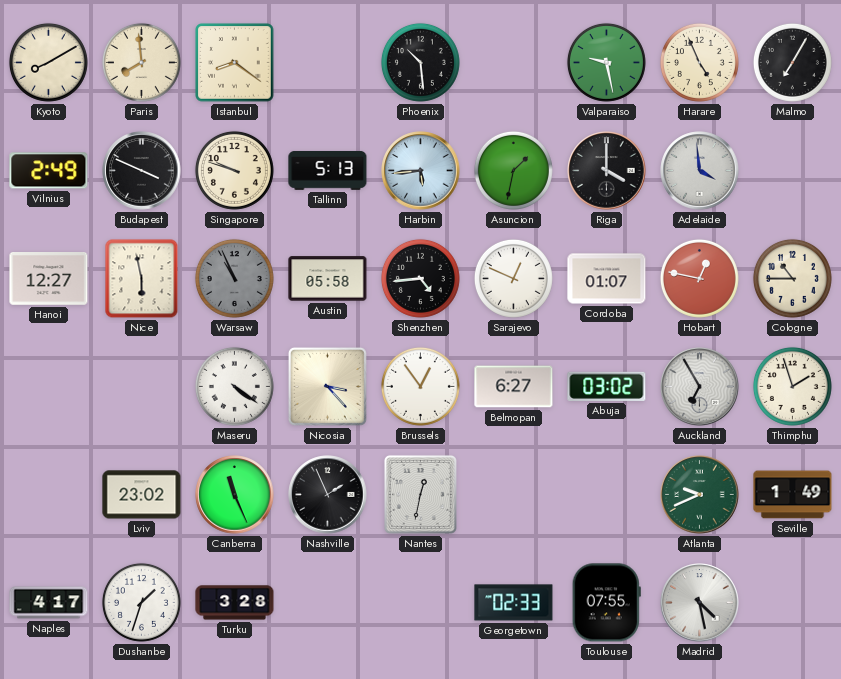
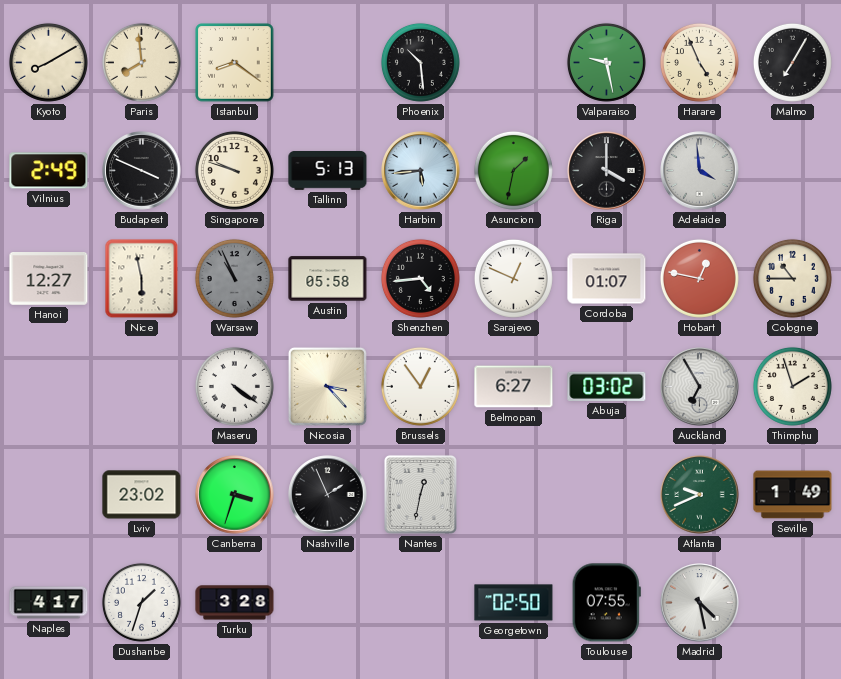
Canberra: 11:26 -> 3:33 (235, 495)
Georgetown: 02:33 -> 02:50 (514, 603)
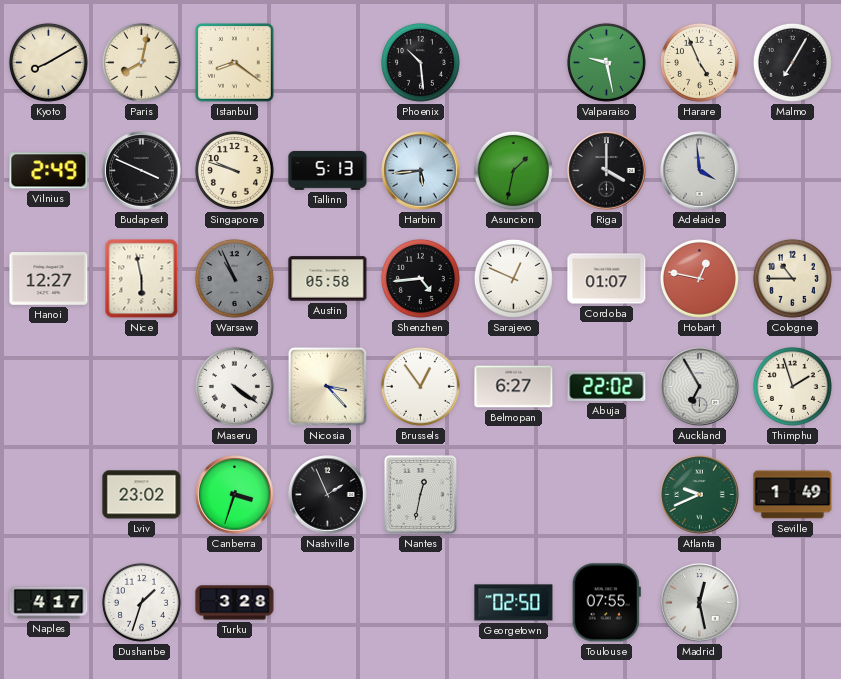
Paris: 7:59 -> 8:02 (141, 62)
Abuja: 03:02 -> 22:02 (607, 386)
Madrid: 4:28 -> 12:28 (700, 603)
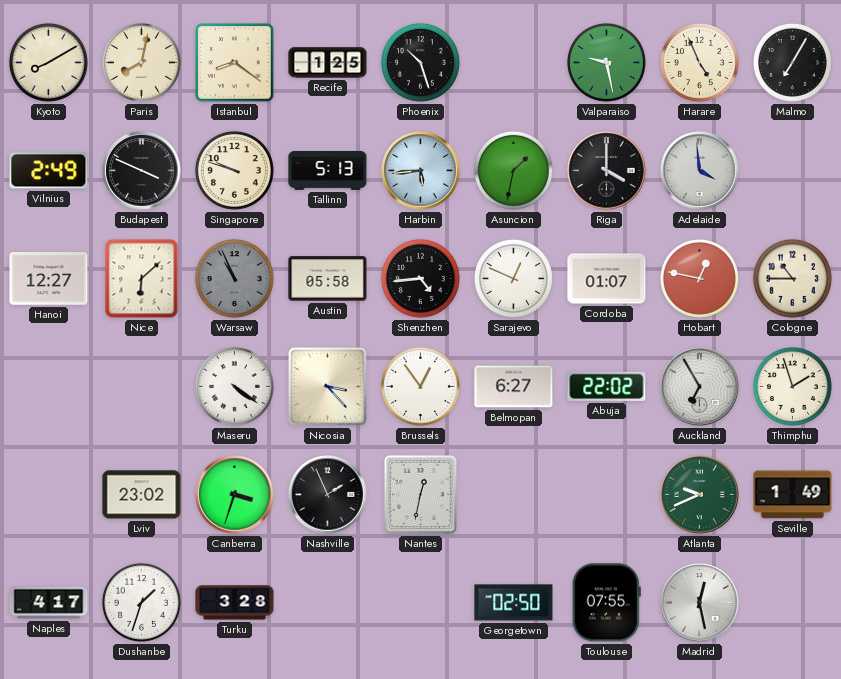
Recife: none -> 1:25 (328, 63)
Phoenix: 10:29 -> 10:27 (420, 62)
Nice: 5:58 -> 6:08 (142, 279)
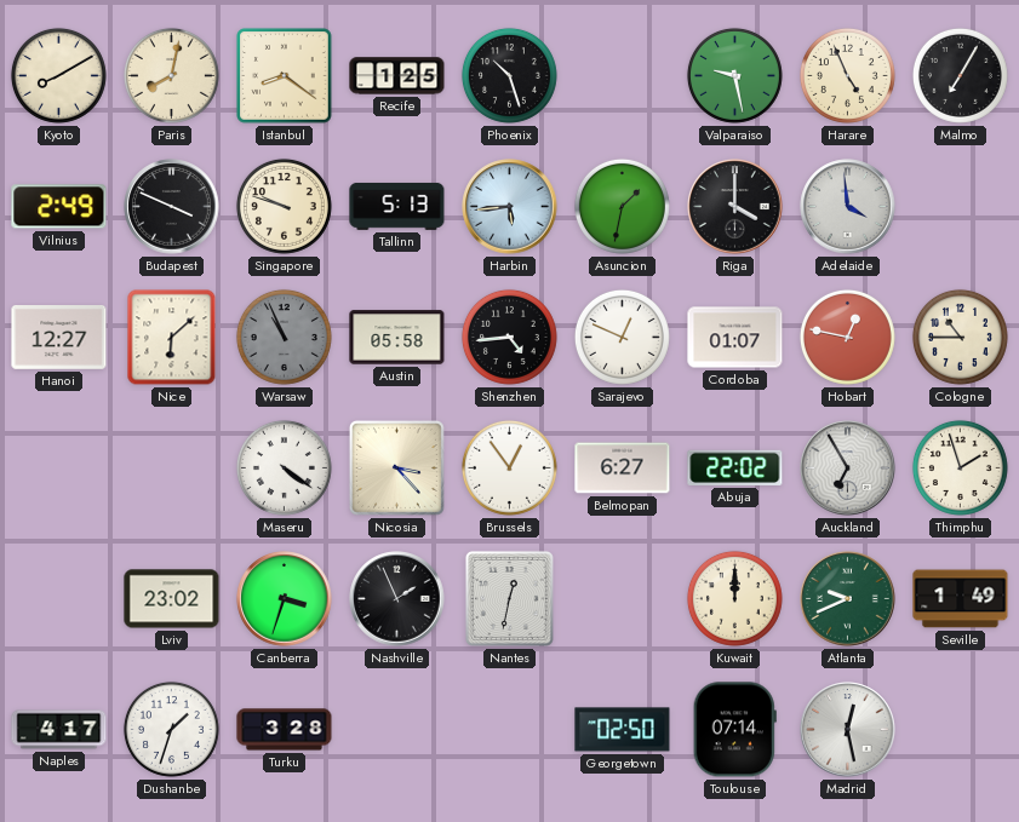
Kuwait: none -> 12:00 (734, 598)
Toulouse: 07:55 -> 07:14 (734, 730)
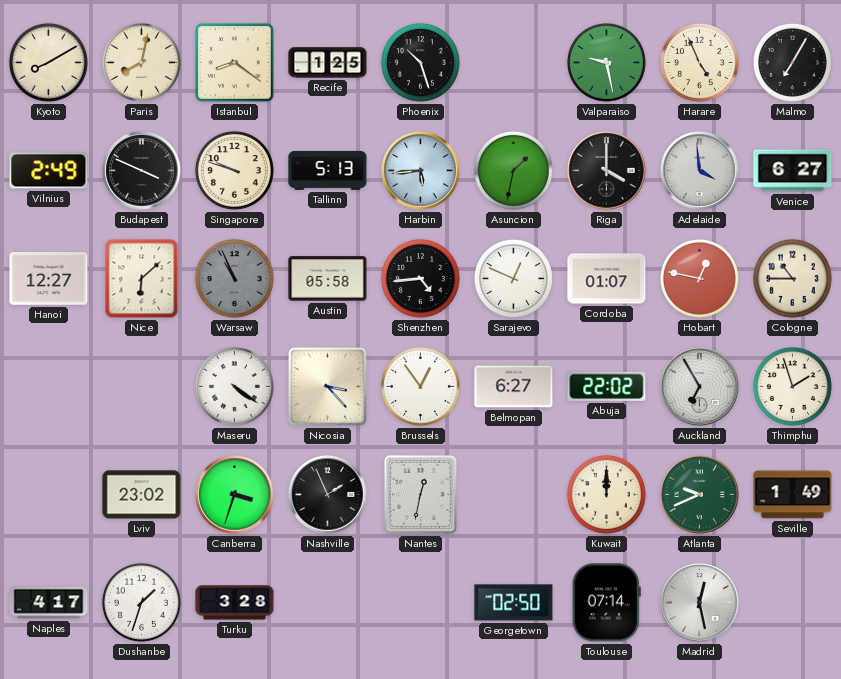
Venice: none -> 6:27 (793, 171)
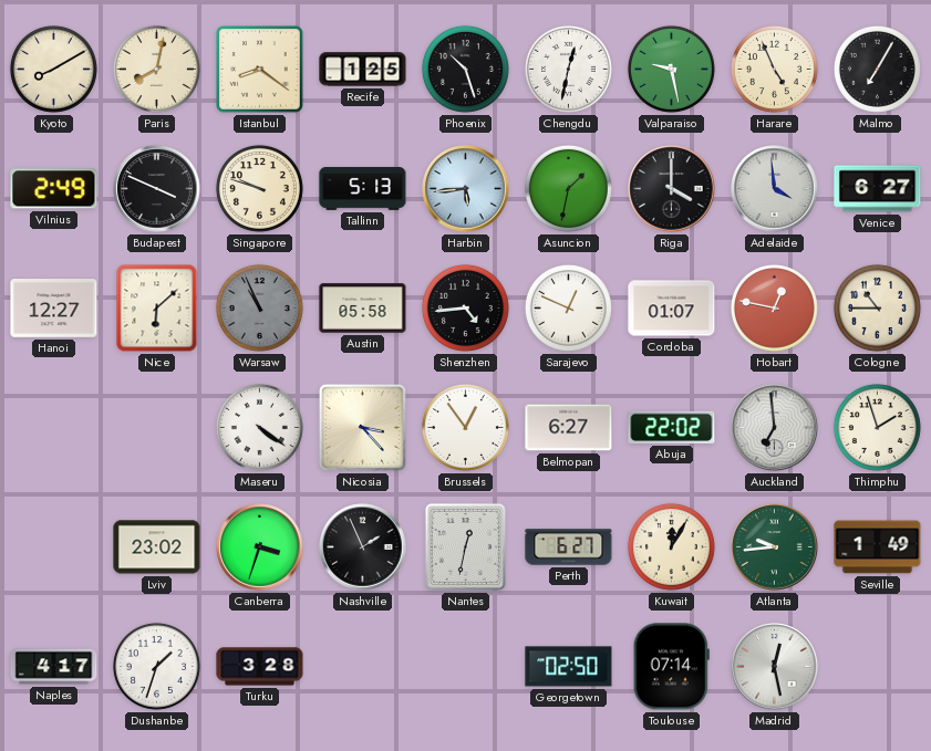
Chengdu: none -> 12:32 (568, 69)
Auckland: 6:55 -> 6:59 (775, 428)
Perth: none -> 6:27 (569, 547)
Kuwait: 12:00 -> 12:05 (671, 546)
Atlanta: 9:41 -> 9:44 (775, 547)
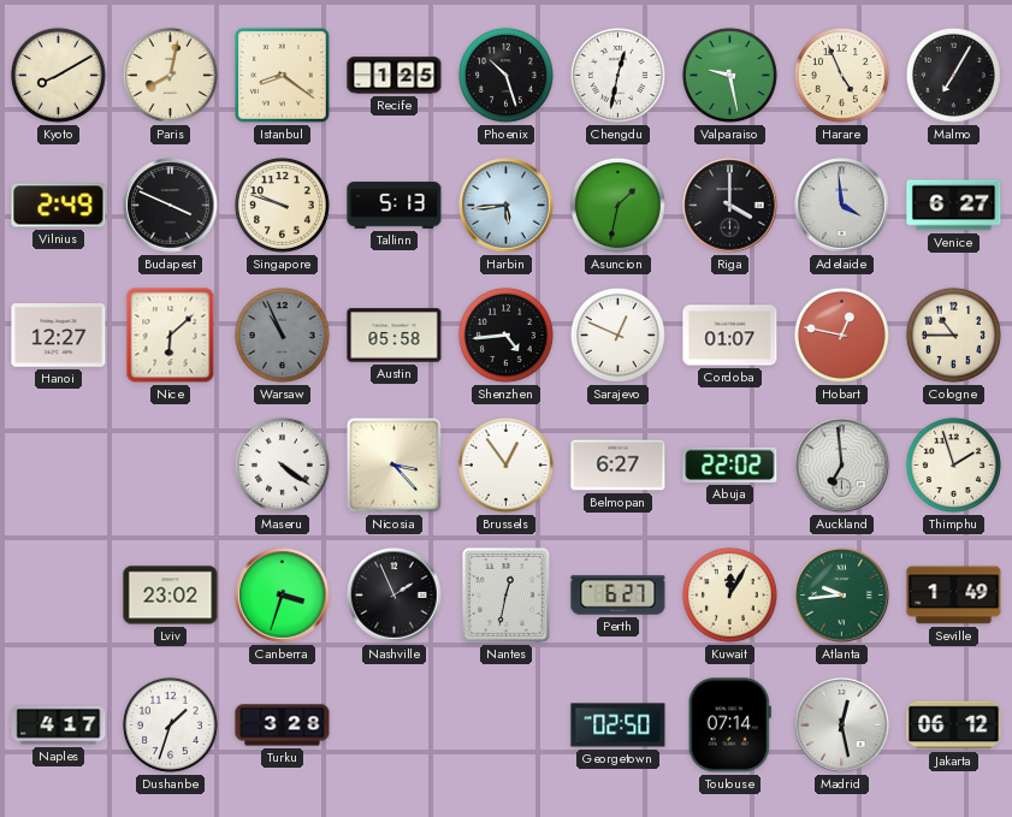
Jakarta: none -> 06:12 (954, 726)
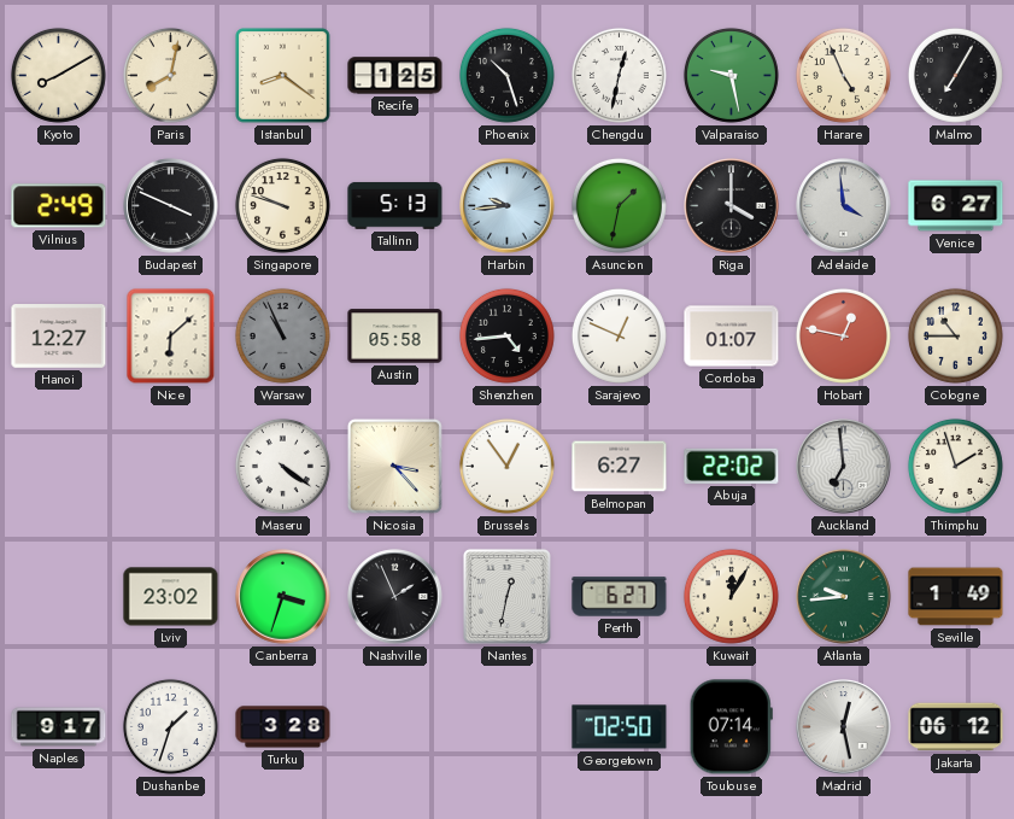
Harbin: 5:44 -> 9:44 (508, 206)
Naples: 4:17 -> 9:17 (59, 727)
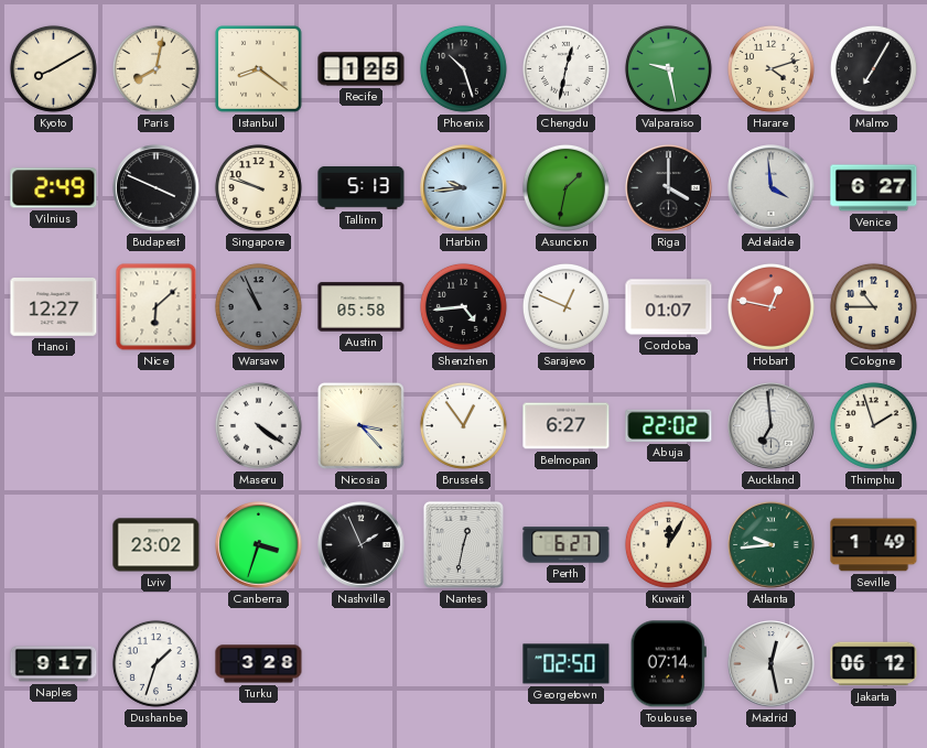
Harare: 4:56 -> 4:12 (770, 68)
